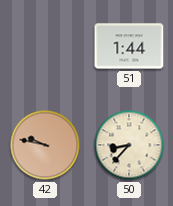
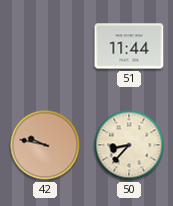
51: 1:44 -> 11:44 (129, 46)
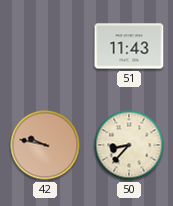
51: 11:44 -> 11:43 (129, 46)
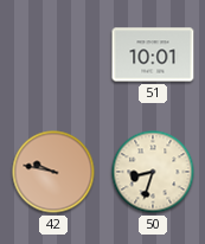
51: 11:43 -> 10:01 (153, 54)
50: 8:37 -> 8:33 (153, 172)
